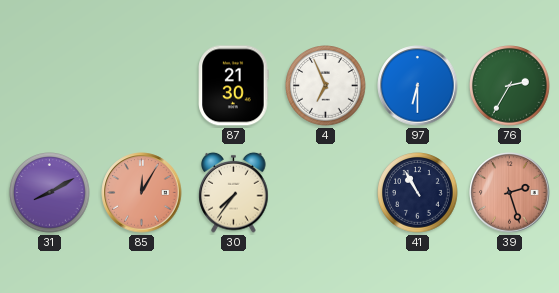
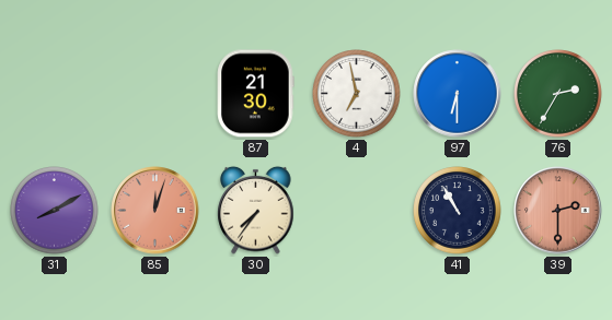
4: 6:56 -> 6:58 (357, 94)
85: 12:05 -> 12:03 (155, 211)
39: 2:27 -> 2:30 (558, 211)
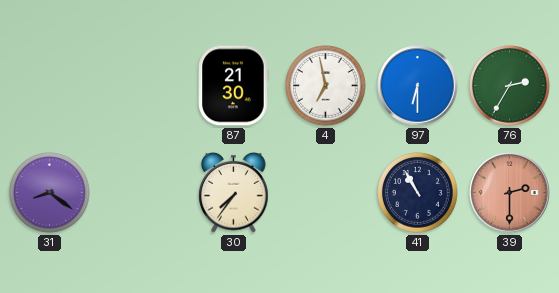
31: 8:10 -> 8:21 (50, 193)
85: 12:03 -> none (155, 211)
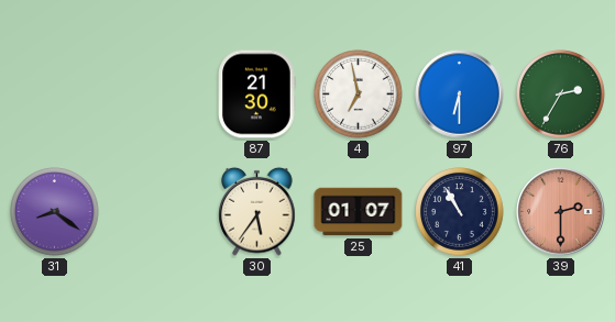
30: 7:36 -> 5:36 (257, 211)
25: none -> 01:07 (359, 212)
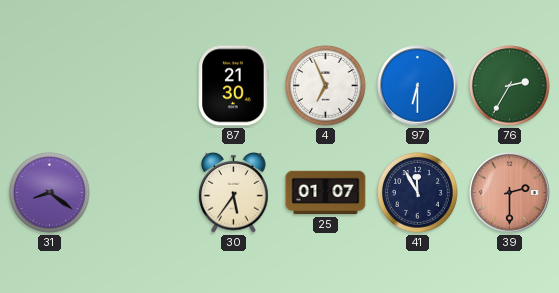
4: 6:58 -> 6:56 (326, 86)
41: 10:55 -> 11:55 (418, 193)
